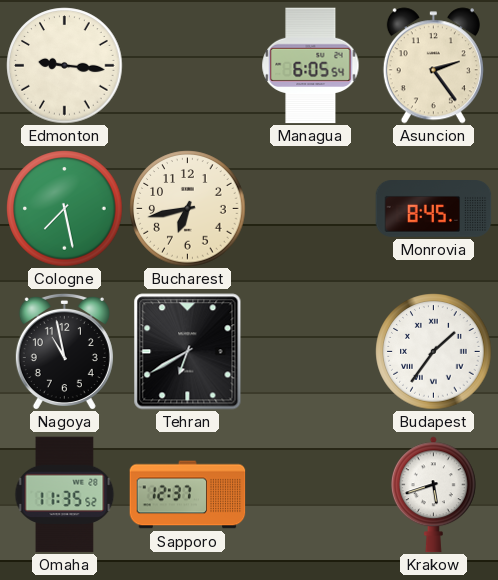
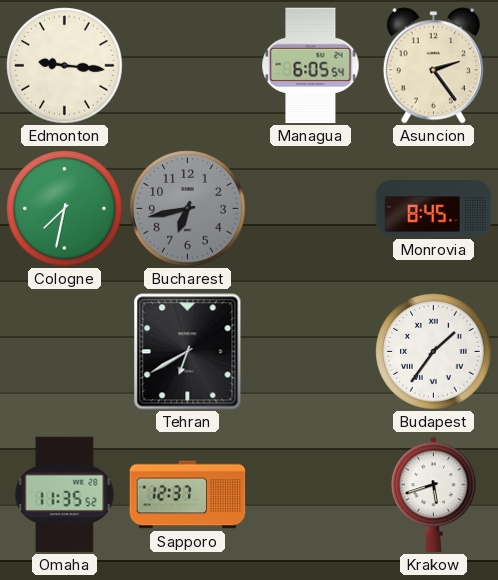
Cologne: 7:28 -> 7:32 (65, 209)
Bucharest dial: cream -> grey (188, 209)
Nagoya: 10:58 -> none (64, 351)
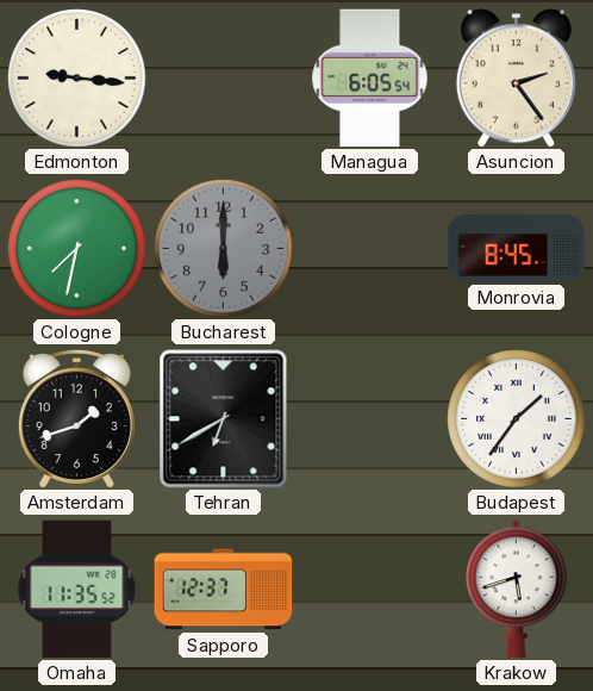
Bucharest: 6:43 -> 6:00 (224, 249)
Amsterdam: none -> 1:42 (76, 418)
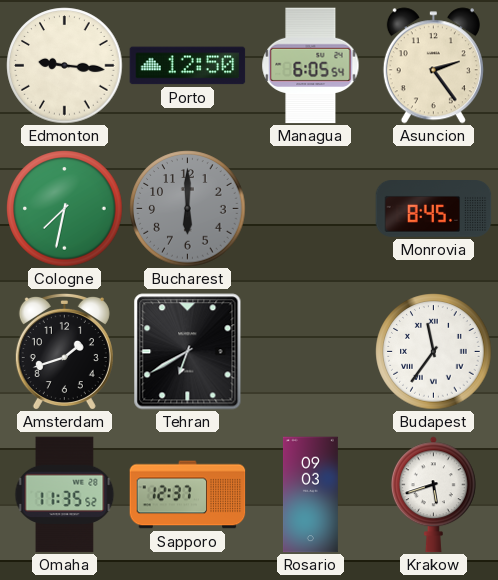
Porto: none -> 12:50 (188, 66)
Budapest: 1:36 -> 11:36 (434, 352)
Rosario: none -> 09:03 (310, 495)
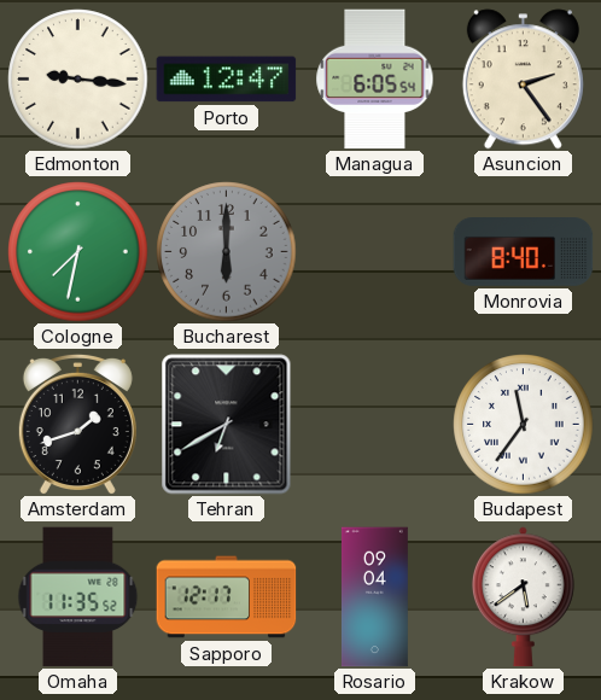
Porto: 12:50 -> 12:47 (227, 80)
Monrovia: 8:45 -> 8:40 (524, 252)
Sapporo: 12:37 -> 12:17 (227, 597)
Rosario: 09:03 -> 09:04 (374, 597)
Krakow: 5:42 -> 5:39 (523, 597)
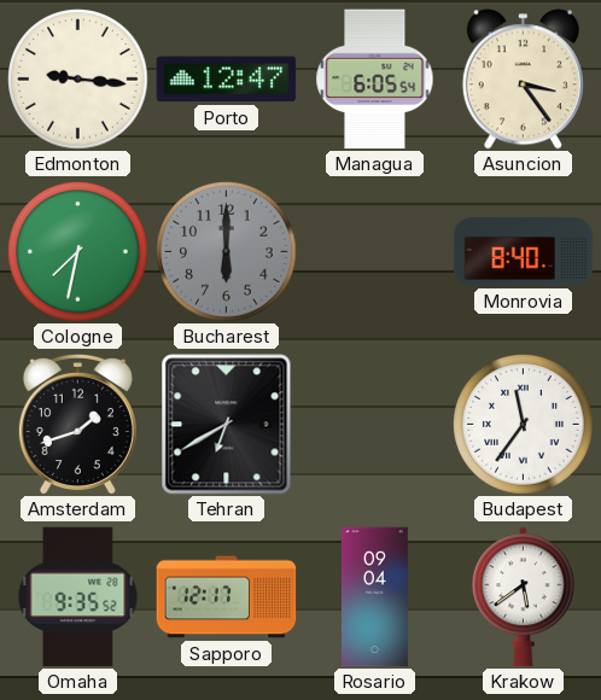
Asuncion: 2:24 -> 3:24 (523, 80)
Omaha: 11:35 -> 9:35 (78, 597)
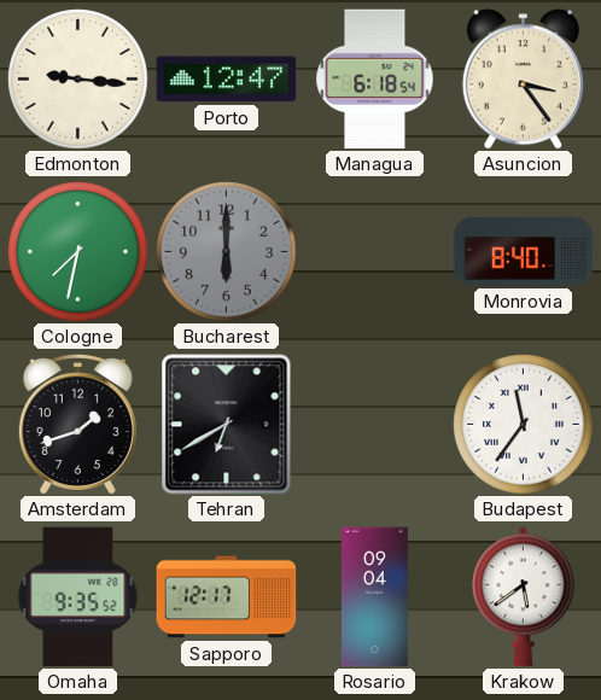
Managua: 6:05 -> 6:18 (375, 80)
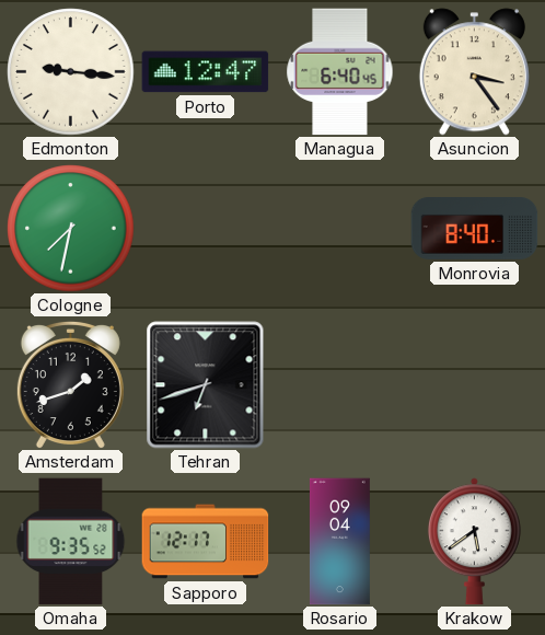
Managua: 6:18 -> 6:40 (340, 72)
Bucharest: 6:00 -> none (227, 252)
Tehran: 6:40 -> 6:42 (206, 385)
Budapest: 11:36 -> none (524, 425)
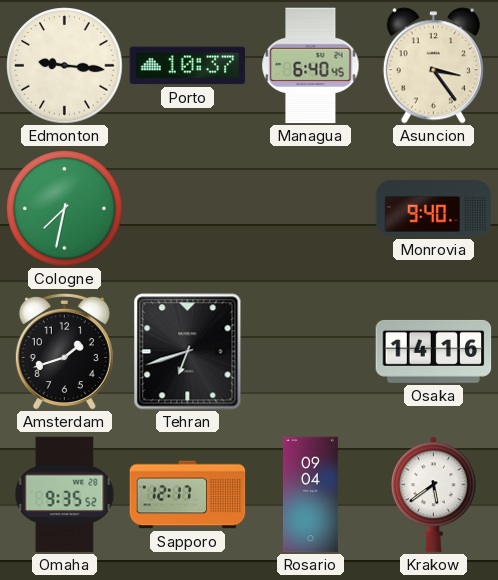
Porto: 12:47 -> 10:37 (188, 66)
Monrovia: 8:40 -> 9:40 (434, 209)
Osaka: none -> 14:16 (434, 351)
